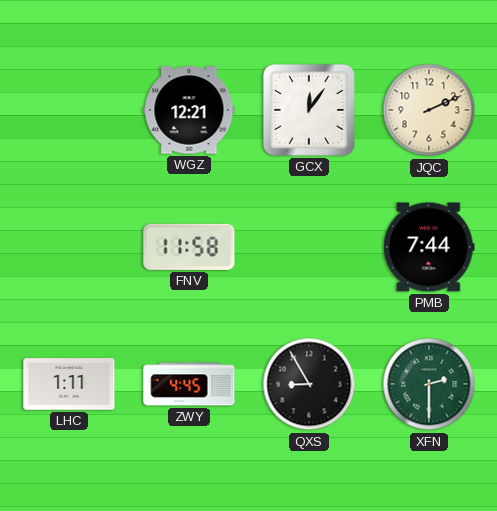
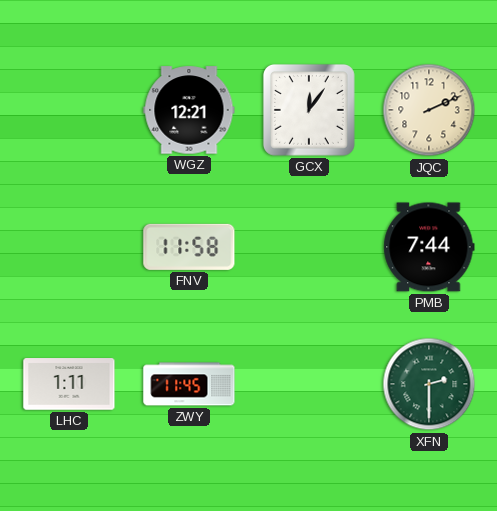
ZWY: 4:45 -> 11:45 (189, 384)
QXS: 8:55 -> none (309, 384)
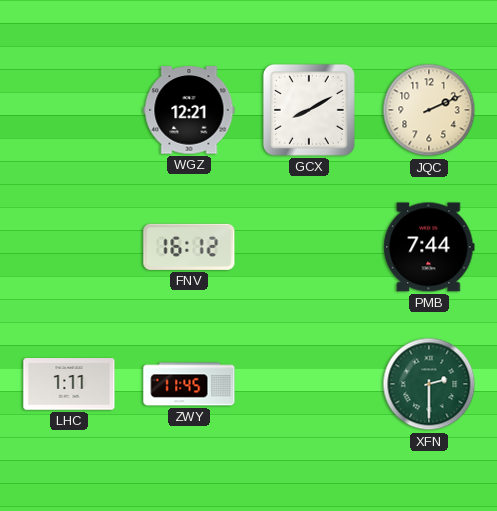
GCX: 12:06 -> 8:10 (309, 110)
FNV: 11:58 -> 16:12 (189, 247)
